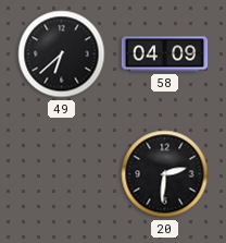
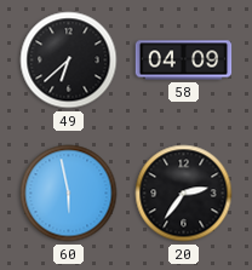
60: none -> 5:58 (69, 194)
20: 2:31 -> 2:36 (184, 194)
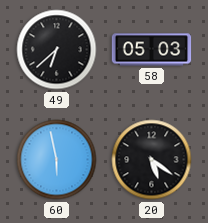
58: 04:09 -> 05:03 (152, 50)
20: 2:36 -> 5:21 (152, 160)
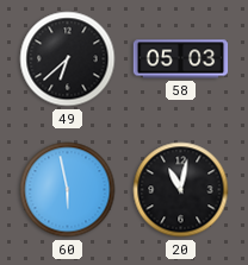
20: 5:21 -> 11:02 (181, 190)
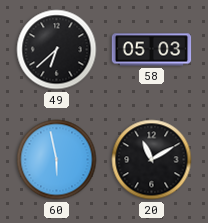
20: 11:02 -> 11:10 (152, 160)
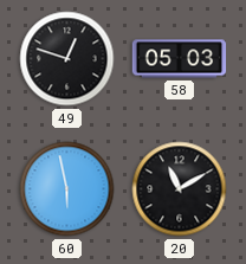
49: 6:38 -> 12:48 (67, 59)
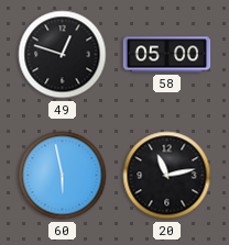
58: 05:03 -> 05:00 (167, 55)
20: 11:10 -> 11:13 (167, 176)
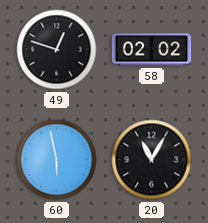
58: 05:00 -> 02:02 (152, 50)
20: 11:13 -> 11:05 (152, 160)
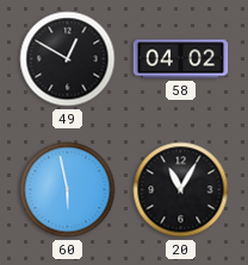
49: 12:48 -> 12:50 (68, 59)
58: 02:02 -> 04:02 (181, 59)
